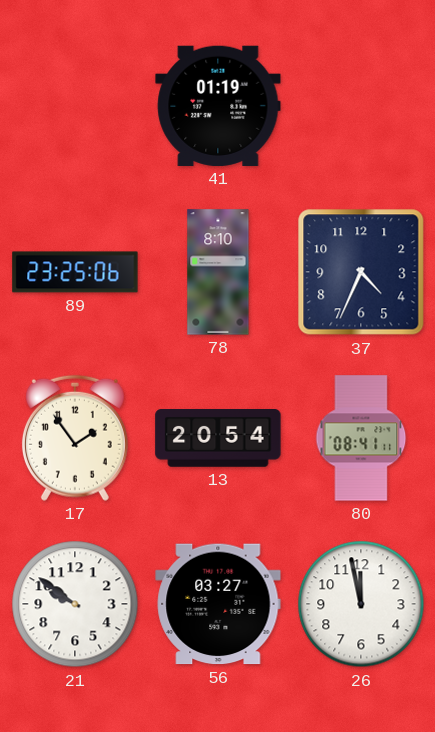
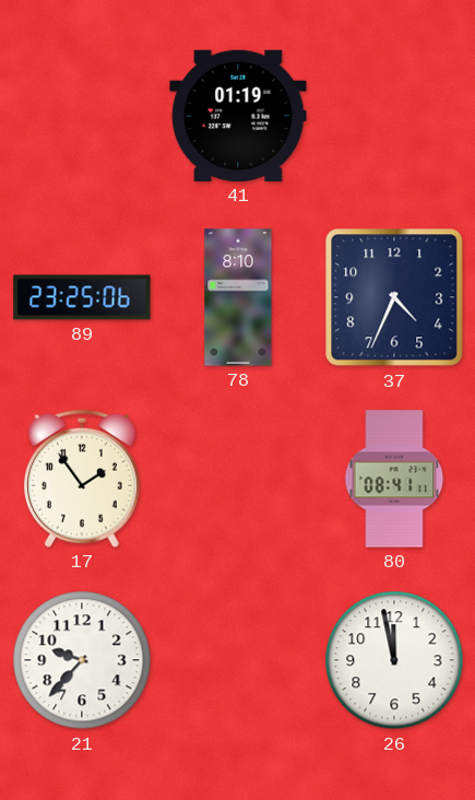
13: 20:54 -> none (218, 439)
21: 9:51 -> 9:37 (82, 660)
56: 03:27 -> none (218, 604)
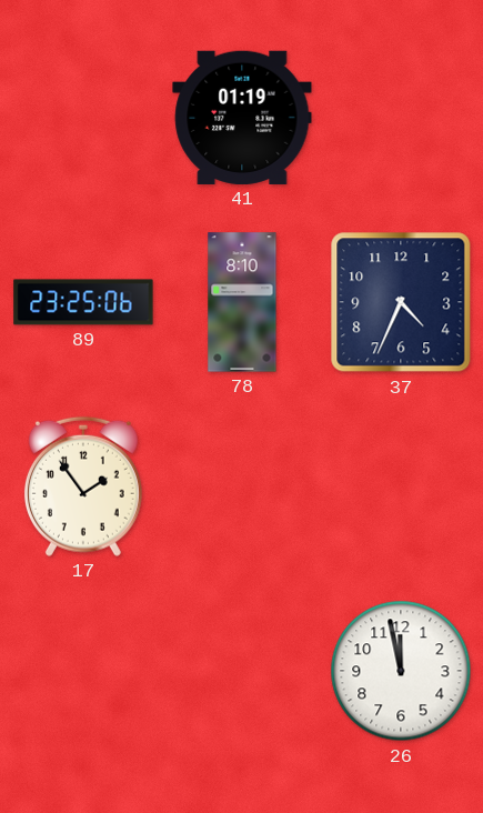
80: 08:41 -> none (394, 479)
21: 9:37 -> none (82, 660)
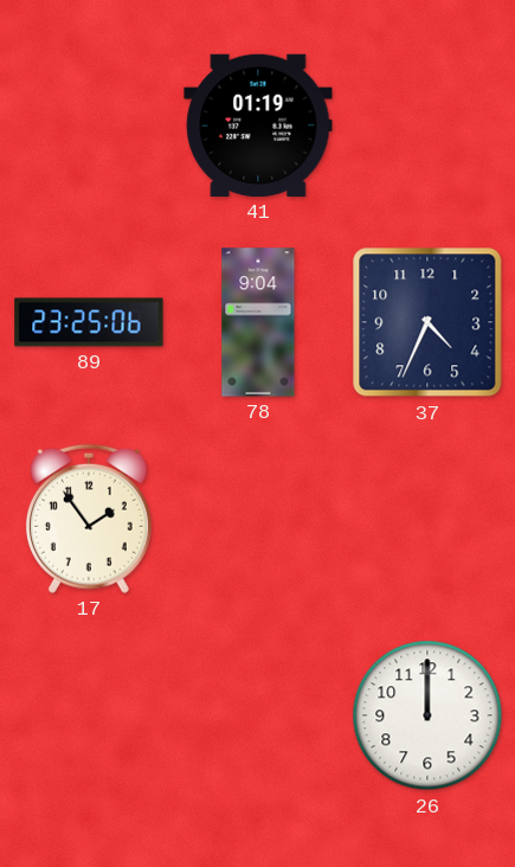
78: 8:10 -> 9:04 (258, 322)
26: 11:58 -> 12:00 (427, 715)
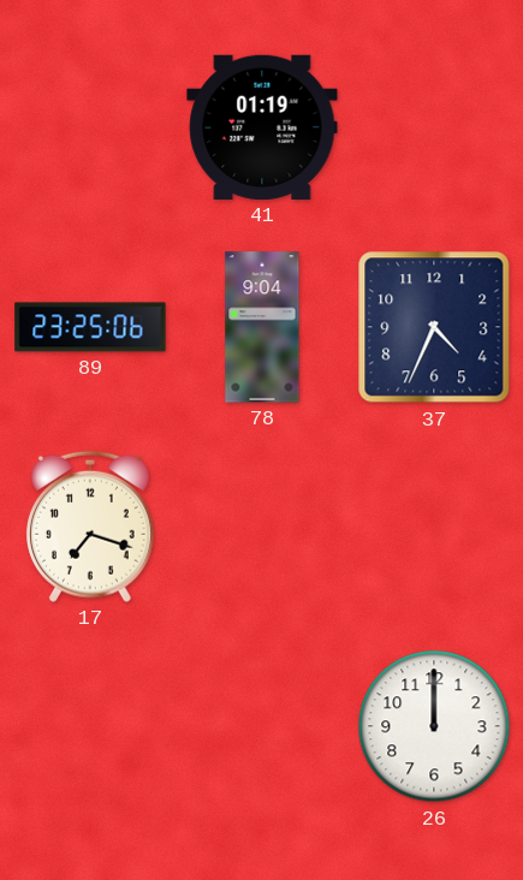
17: 1:54 -> 7:18 (90, 527)
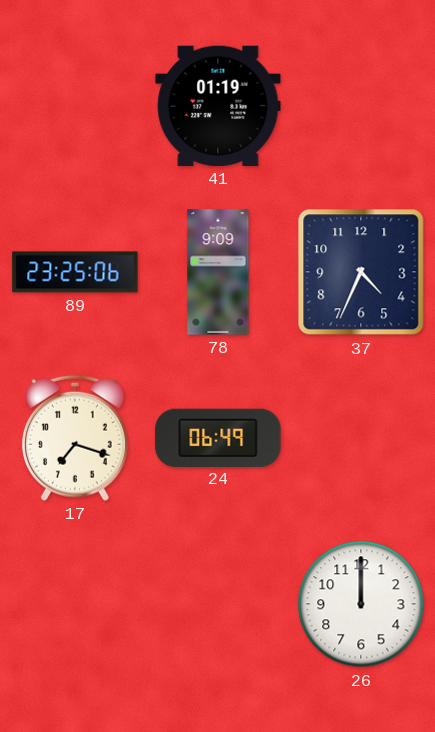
78: 9:04 -> 9:09 (218, 272)
24: none -> 06:49 (218, 437)
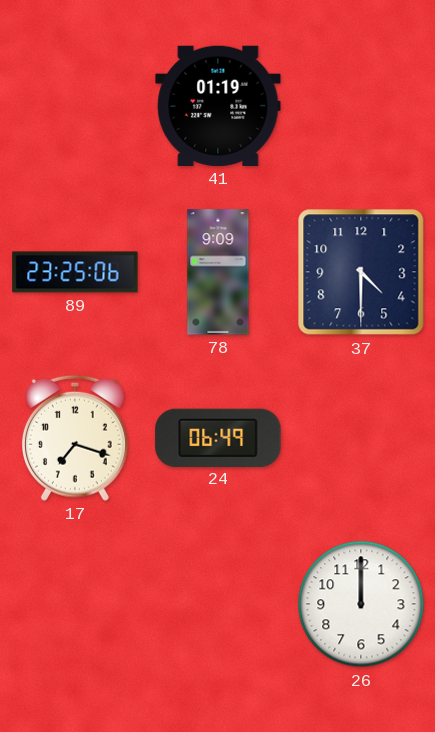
37: 4:34 -> 4:30 (361, 272)
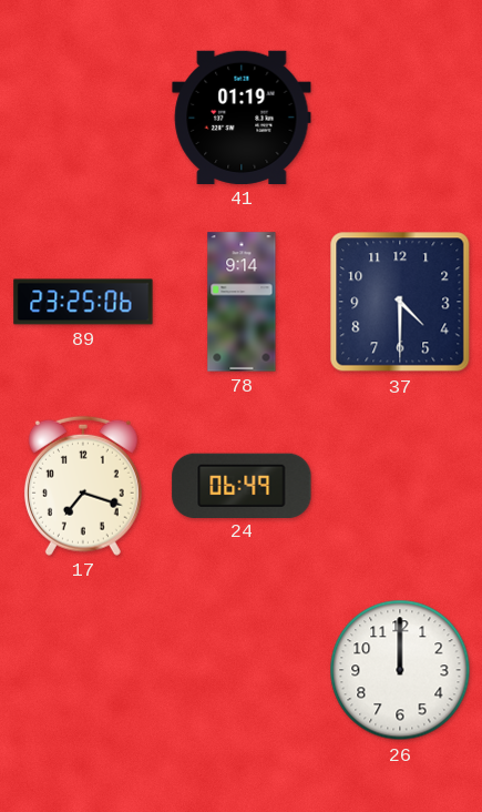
78: 9:09 -> 9:14 (242, 302)
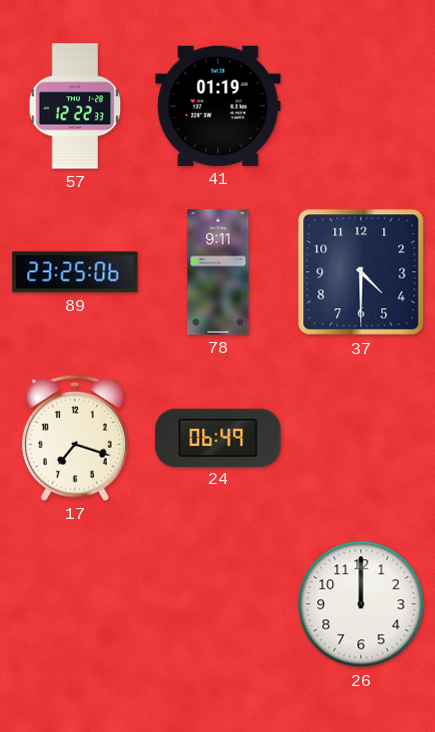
57: none -> 12:22 (75, 106)
78: 9:14 -> 9:11 (218, 272)
